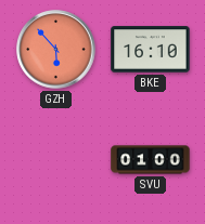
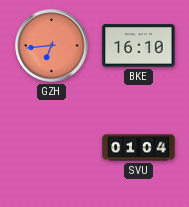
GZH: 5:53 -> 6:44 (52, 46)
SVU: 01:00 -> 01:04 (139, 148)
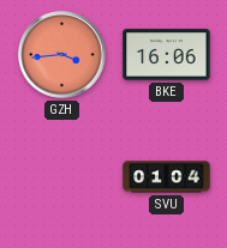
GZH: 6:44 -> 3:44 (62, 55)
BKE: 16:10 -> 16:06 (167, 55)
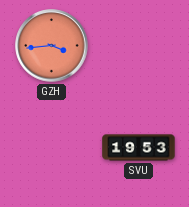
BKE: 16:06 -> none (167, 55)
SVU: 01:04 -> 19:53 (139, 148)
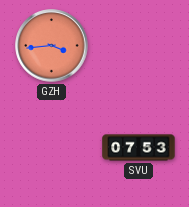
SVU: 19:53 -> 07:53 (139, 148)
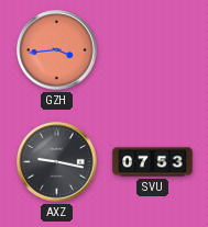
AXZ: none -> 9:17 (57, 162)
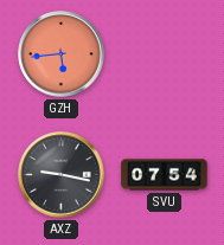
GZH: 3:44 -> 5:44 (62, 54)
SVU: 07:53 -> 07:54 (165, 175)
